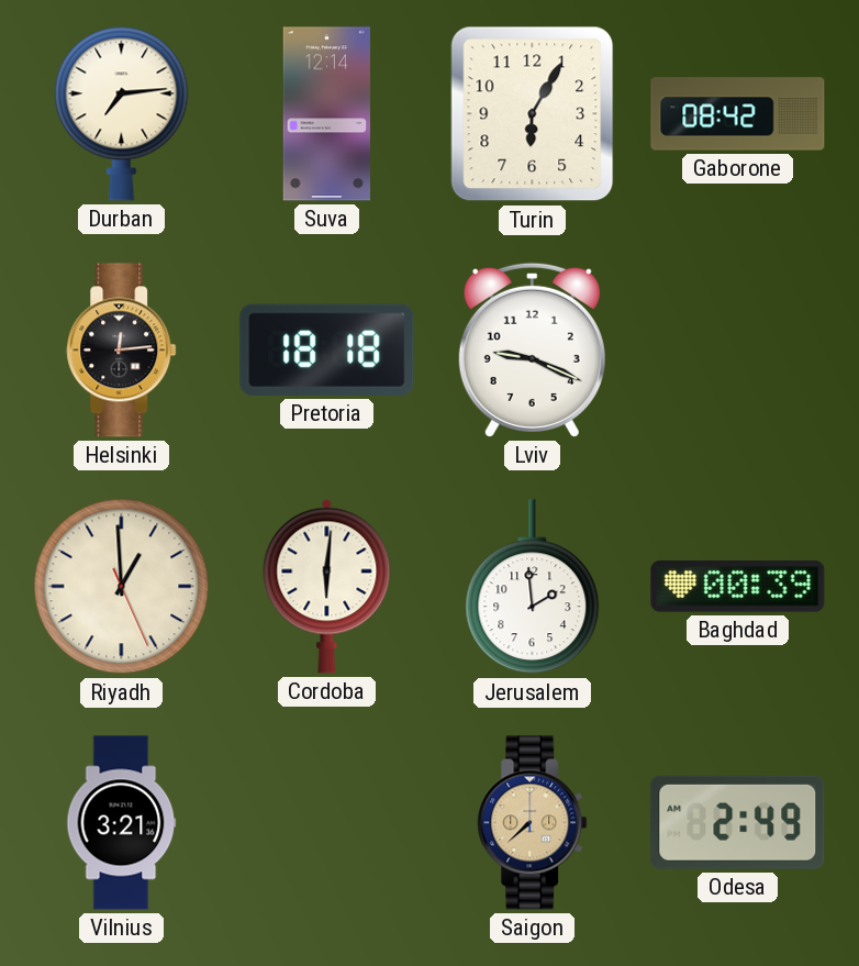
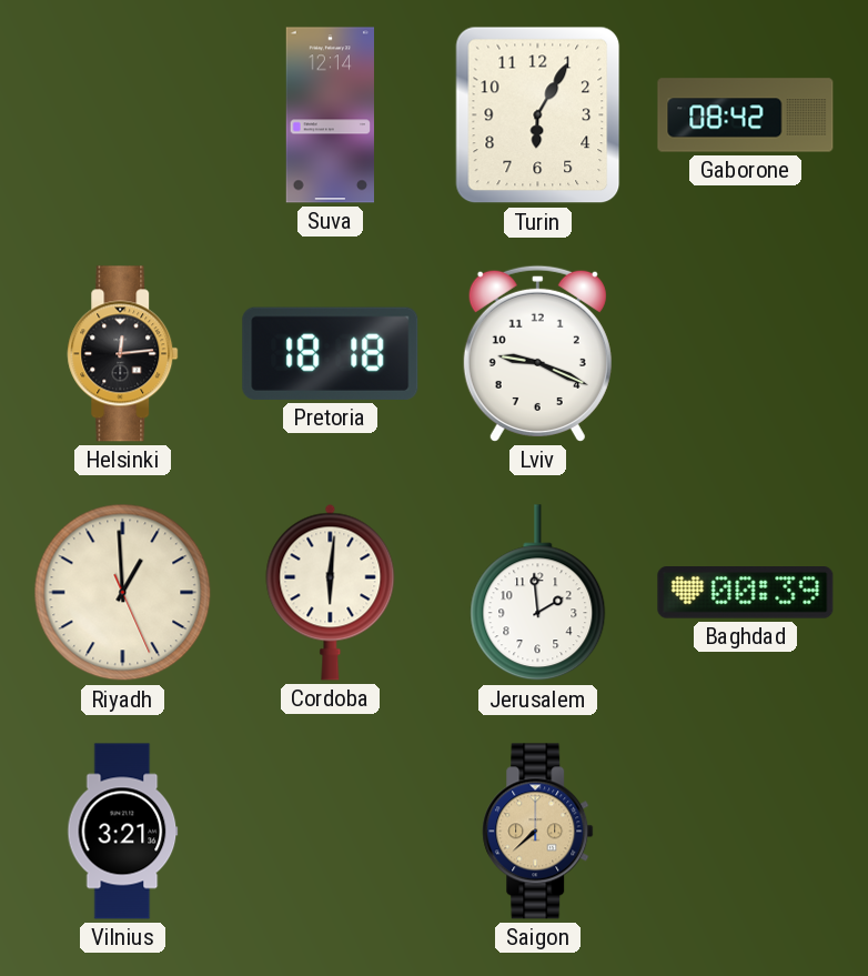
Durban: 7:14 -> none (122, 113)
Odesa: 2:49 -> none (738, 822)
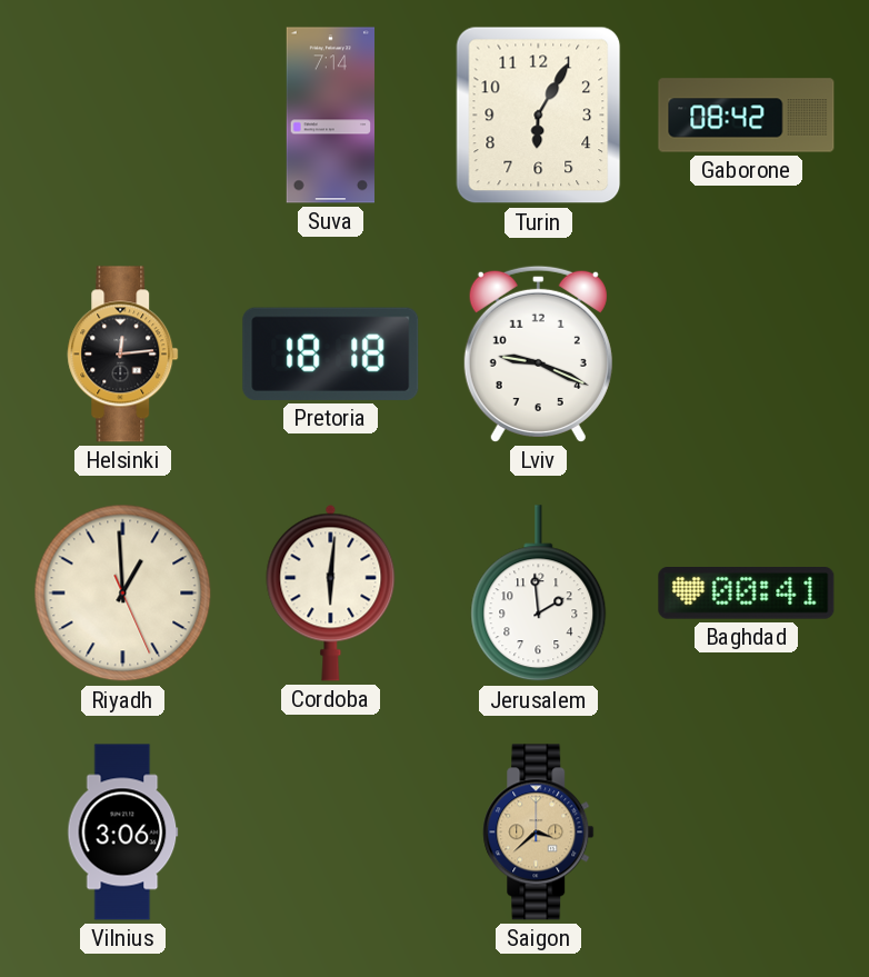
Suva: 12:14 -> 7:14 (330, 116)
Baghdad: 00:39 -> 00:41 (747, 594)
Vilnius: 3:21 -> 3:06 (123, 833)
Saigon: 7:38 -> 3:38 (539, 833)
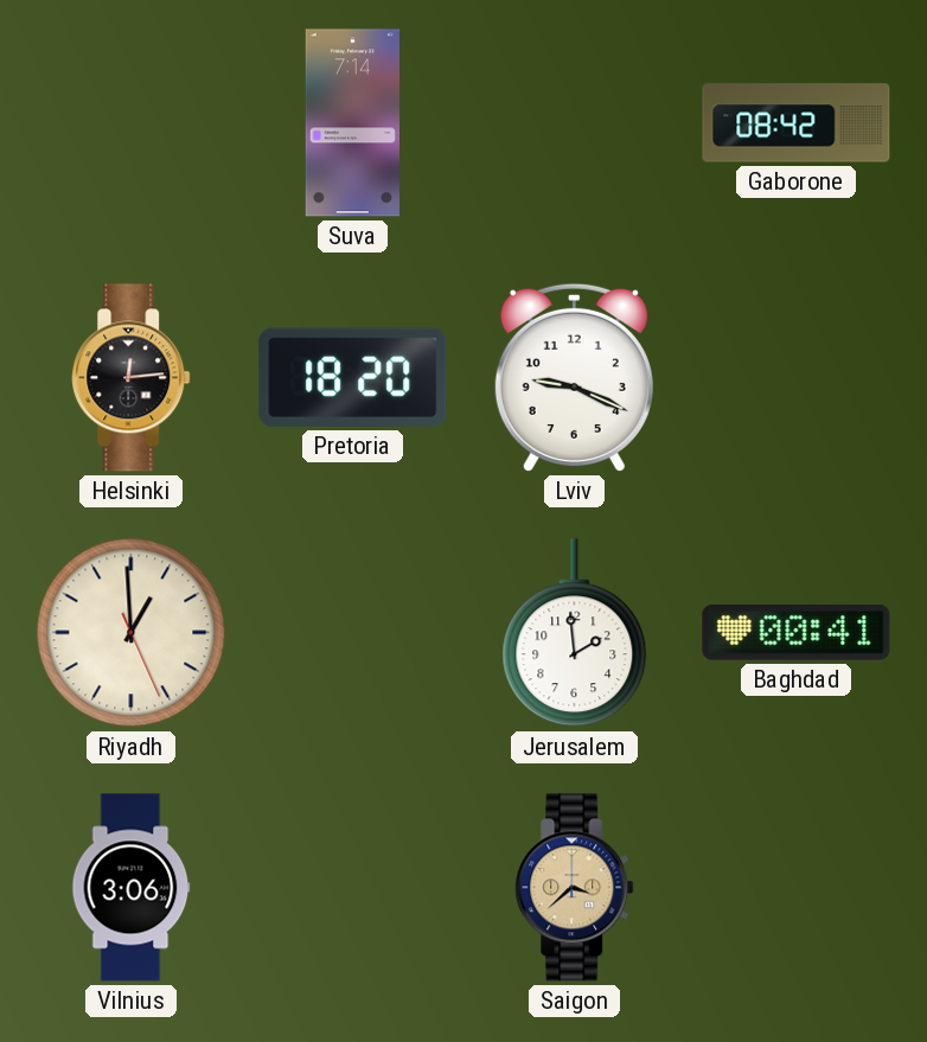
Turin: 6:05 -> none (539, 116)
Pretoria: 18:18 -> 18:20 (353, 377)
Cordoba: 6:01 -> none (331, 592)
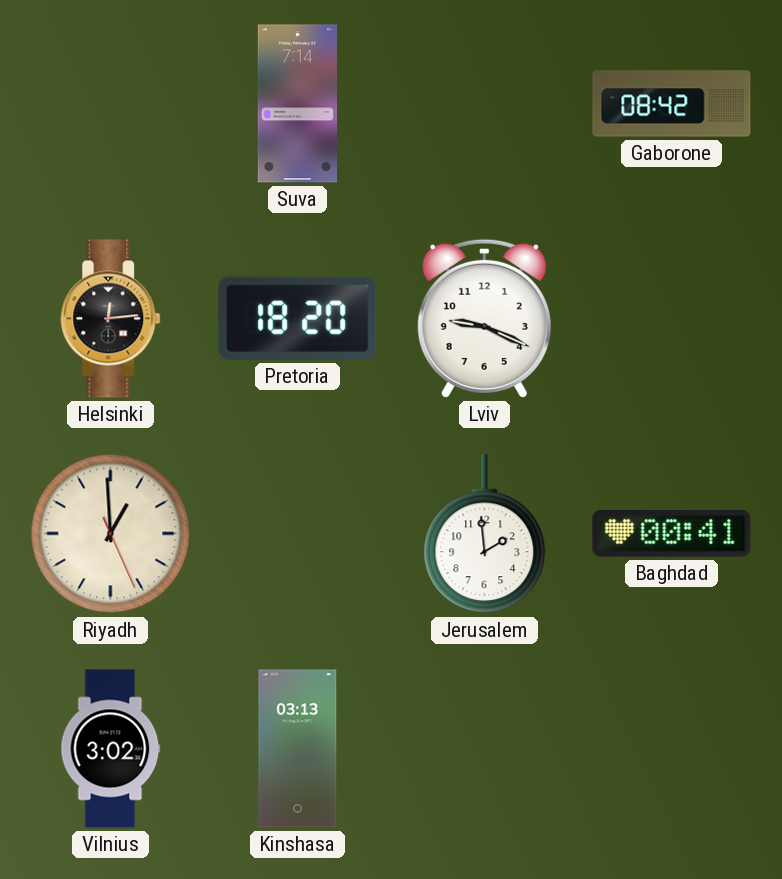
Vilnius: 3:06 -> 3:02 (111, 749)
Kinshasa: none -> 03:13 (298, 749)
Saigon: 3:38 -> none (575, 888)
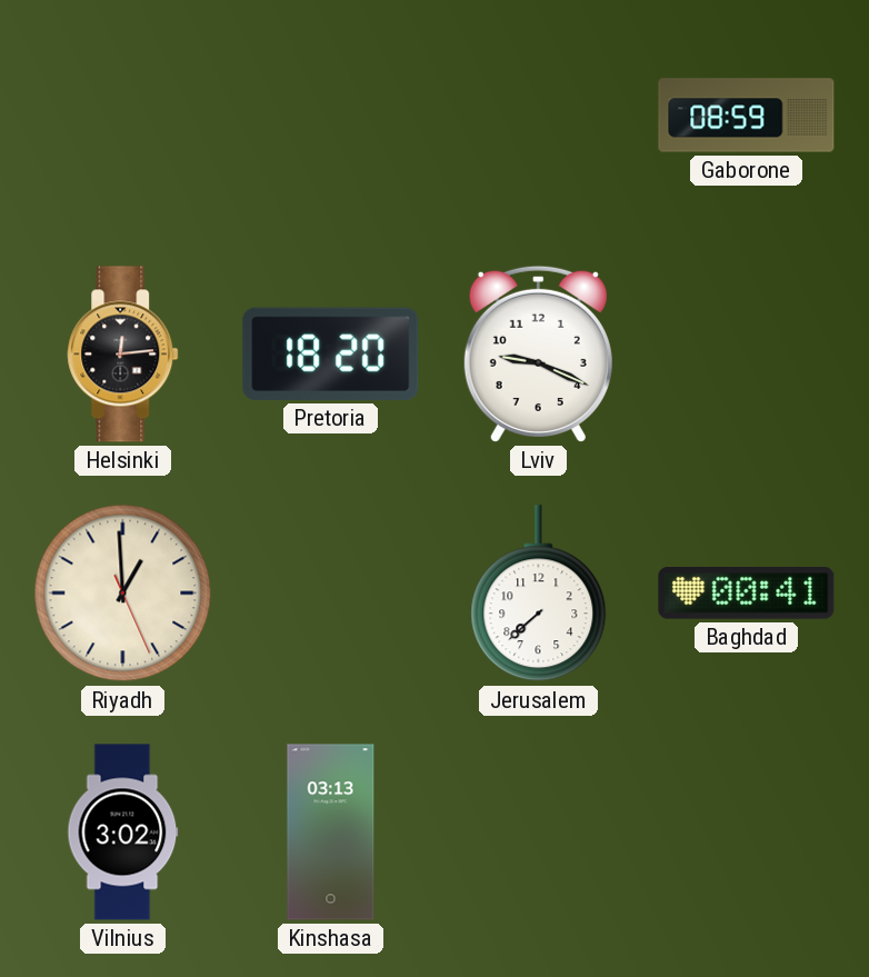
Suva: 7:14 -> none (297, 104)
Gaborone: 08:42 -> 08:59 (747, 116)
Jerusalem: 1:59 -> 7:38 (539, 594)
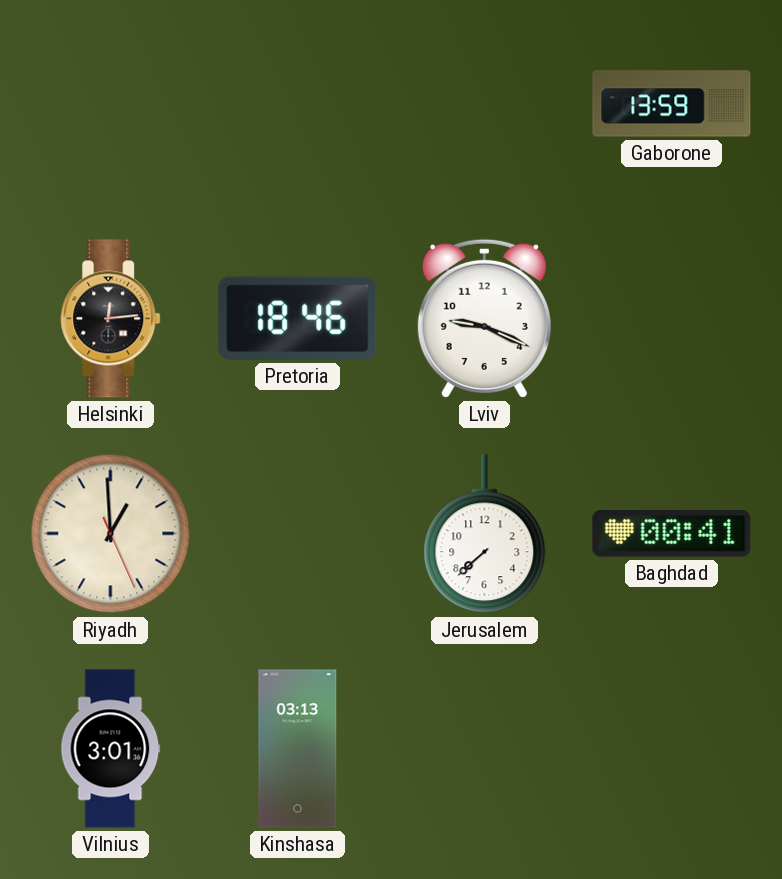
Gaborone: 08:59 -> 13:59 (672, 104)
Pretoria: 18:20 -> 18:46 (298, 318)
Vilnius: 3:02 -> 3:01 (111, 749)
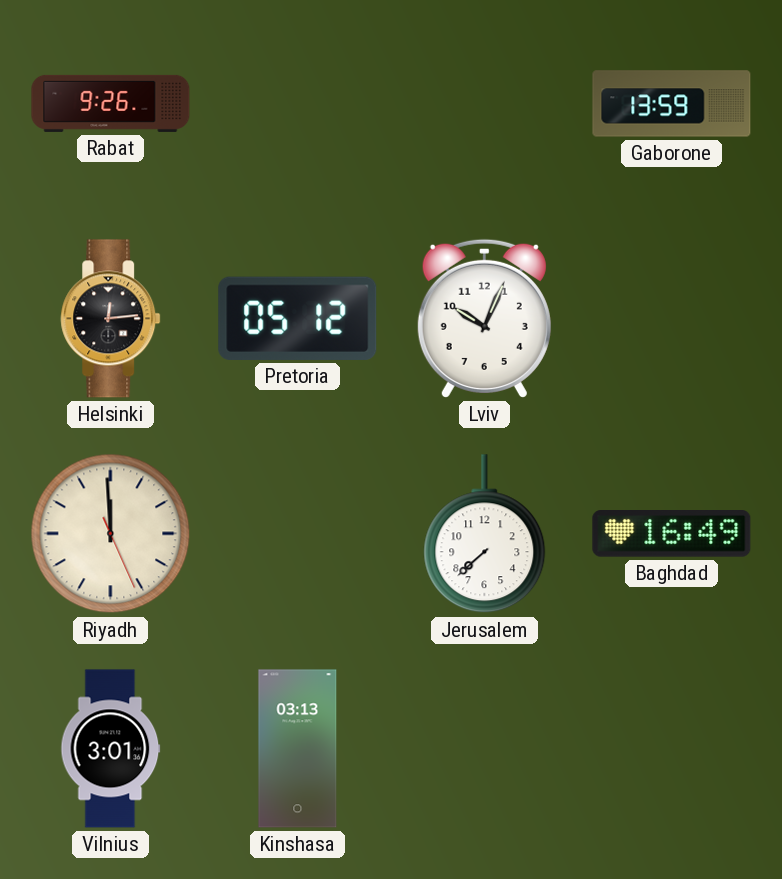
Rabat: none -> 9:26 (111, 103)
Pretoria: 18:46 -> 05:12 (298, 318)
Lviv: 9:19 -> 10:04 (484, 318)
Riyadh: 12:59 -> 11:59 (111, 534)
Baghdad: 00:41 -> 16:49 (672, 534)
